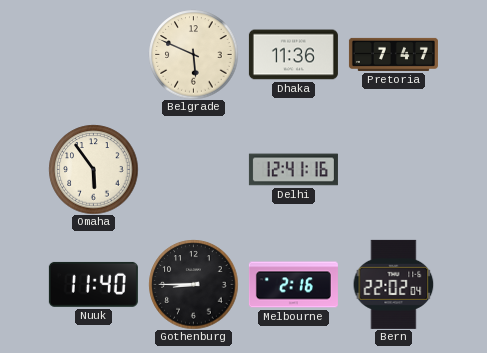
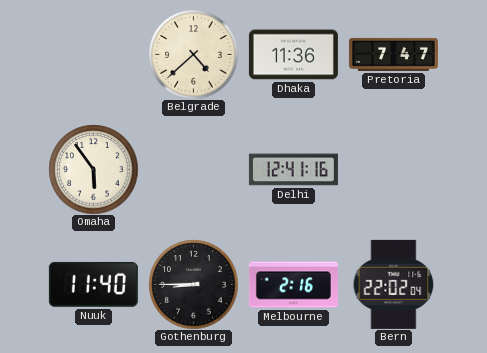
Belgrade: 5:49 -> 4:38 (193, 54)
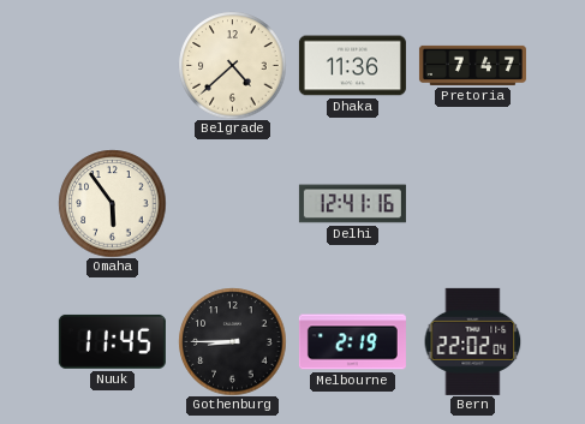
Nuuk: 11:40 -> 11:45 (112, 341)
Melbourne: 2:16 -> 2:19 (352, 342)
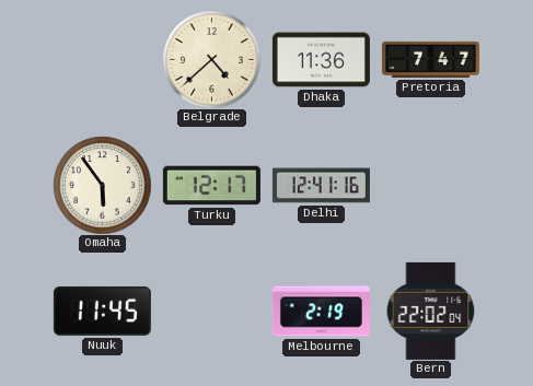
Turku: none -> 12:17 (211, 186)
Gothenburg: 8:45 -> none (232, 341)
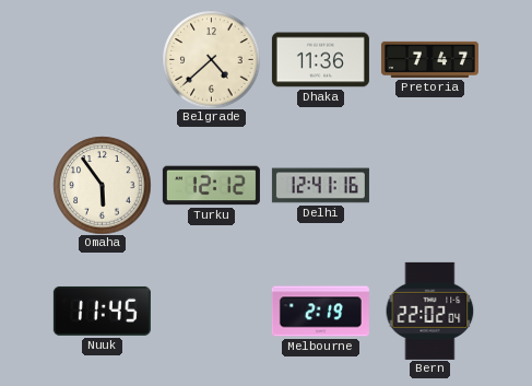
Turku: 12:17 -> 12:12 (211, 186)
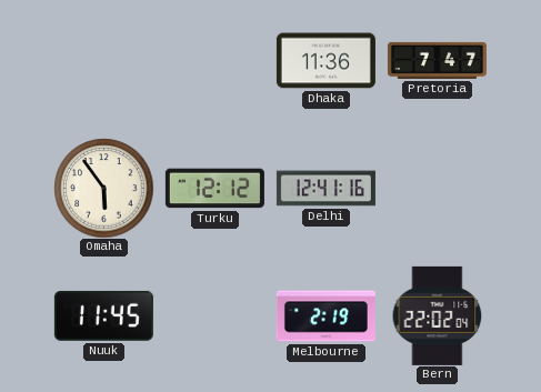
Belgrade: 4:38 -> none (211, 59)
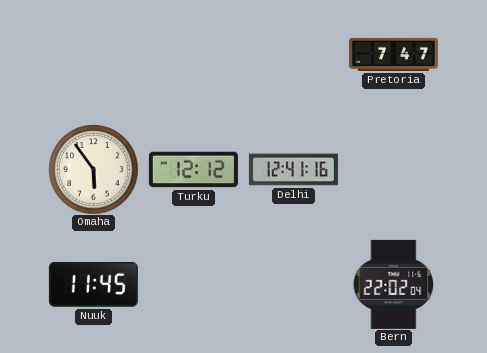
Dhaka: 11:36 -> none (325, 61)
Melbourne: 2:19 -> none (325, 316)
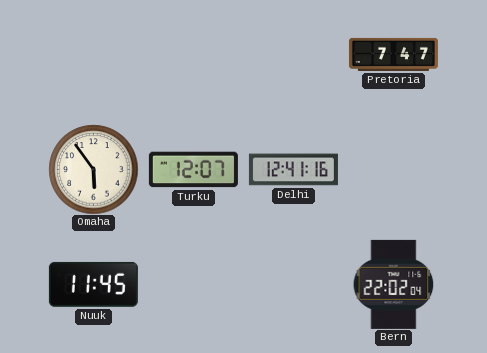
Turku: 12:12 -> 12:07 (193, 170)
